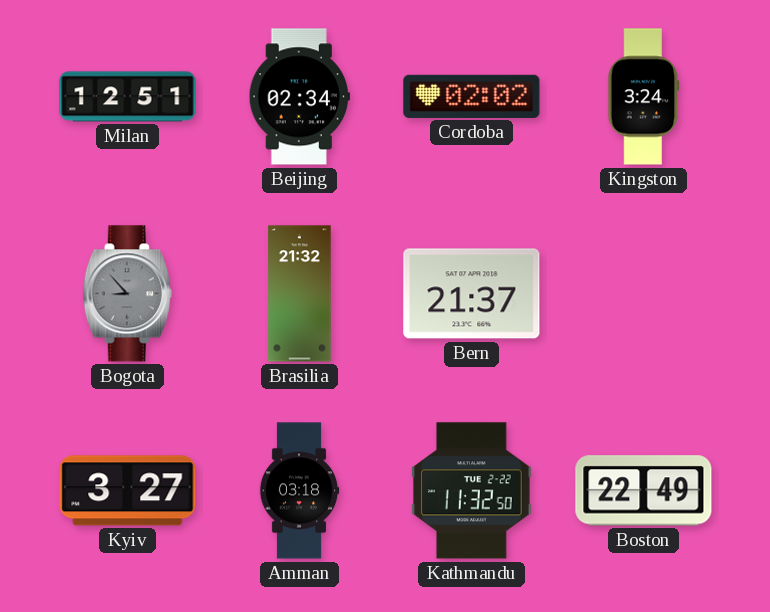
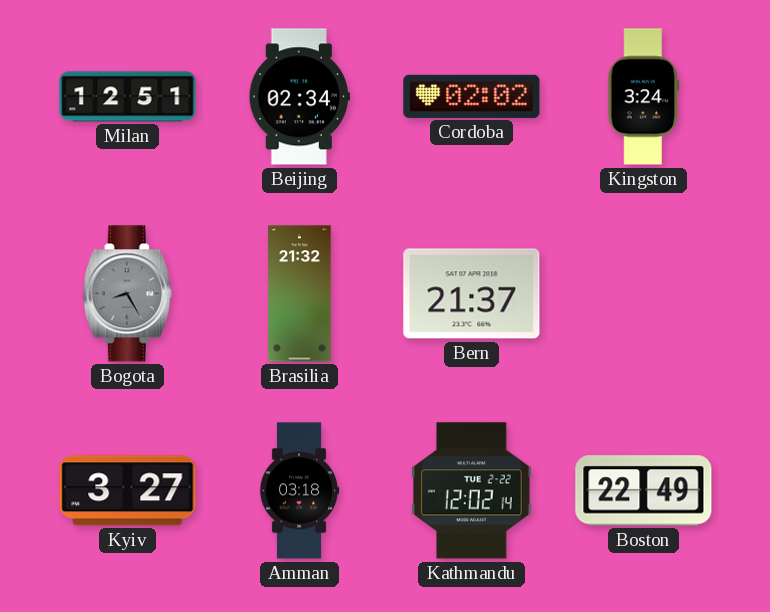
Bogota: 8:53 -> 8:25 (127, 294)
Kathmandu: 11:32 -> 12:02 (472, 491)
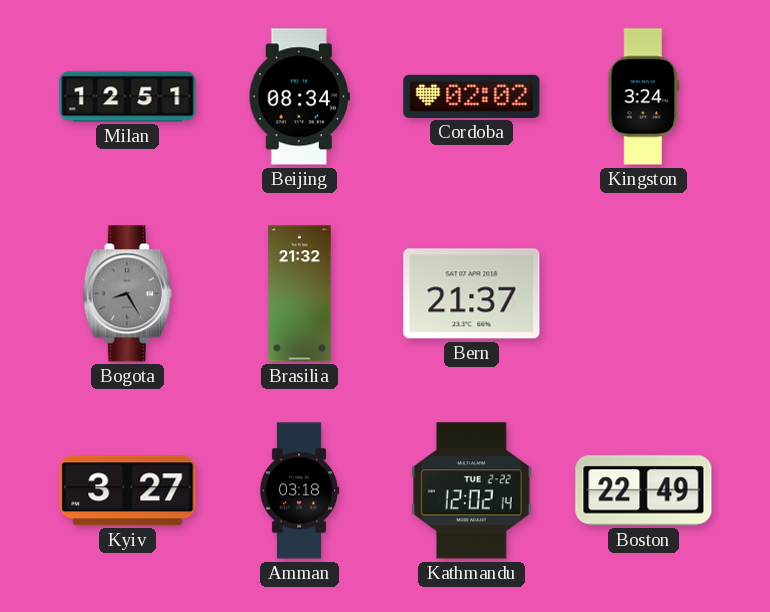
Beijing: 02:34 -> 08:34 (299, 97)
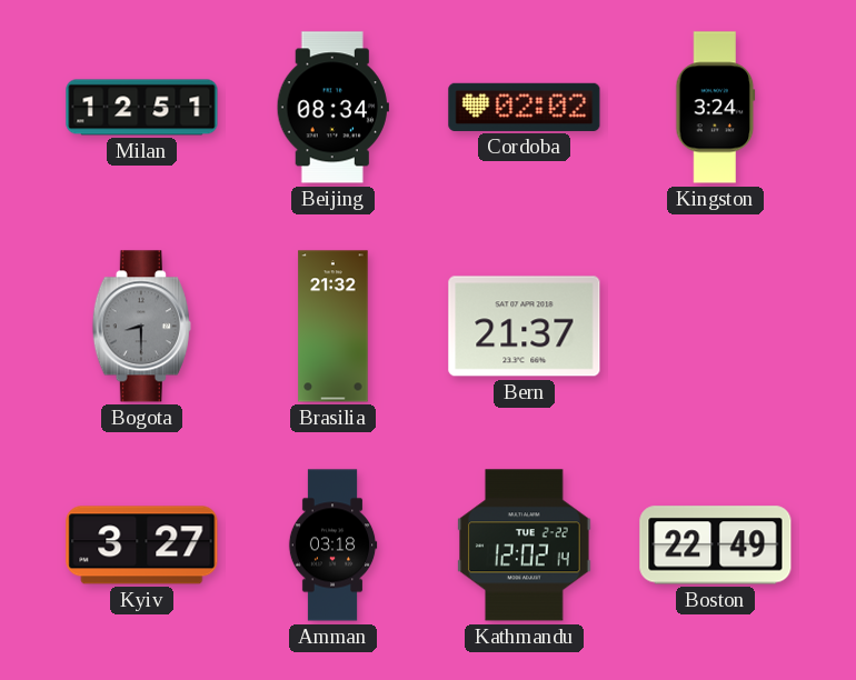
Bogota: 8:25 -> 8:30 (141, 327)
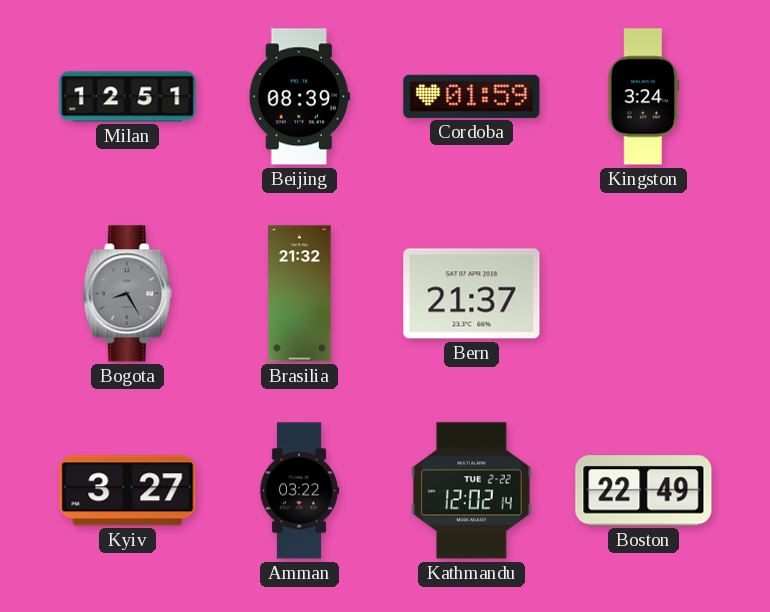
Beijing: 08:34 -> 08:39 (299, 97)
Cordoba: 02:02 -> 01:59 (472, 96)
Bogota: 8:30 -> 8:25 (127, 294)
Amman: 03:18 -> 03:22 (299, 491)
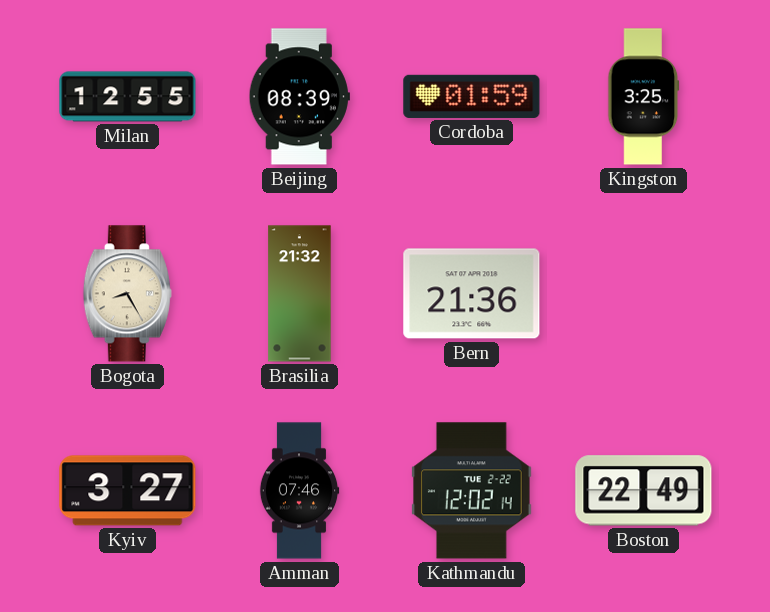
Milan: 12:51 -> 12:55 (128, 97)
Kingston: 3:24 -> 3:25 (644, 97)
Bogota dial: grey -> cream (127, 294)
Bern: 21:37 -> 21:36 (472, 294)
Amman: 03:22 -> 07:46 (299, 491)
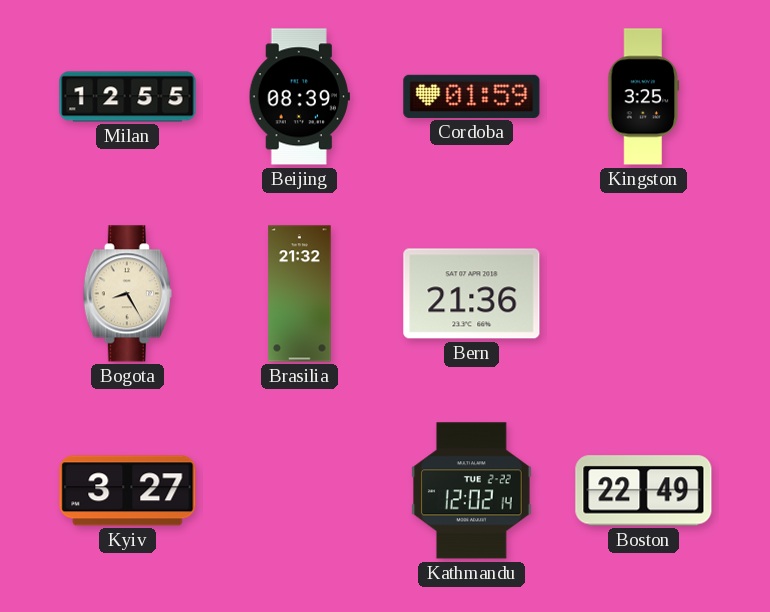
Amman: 07:46 -> none (299, 491)
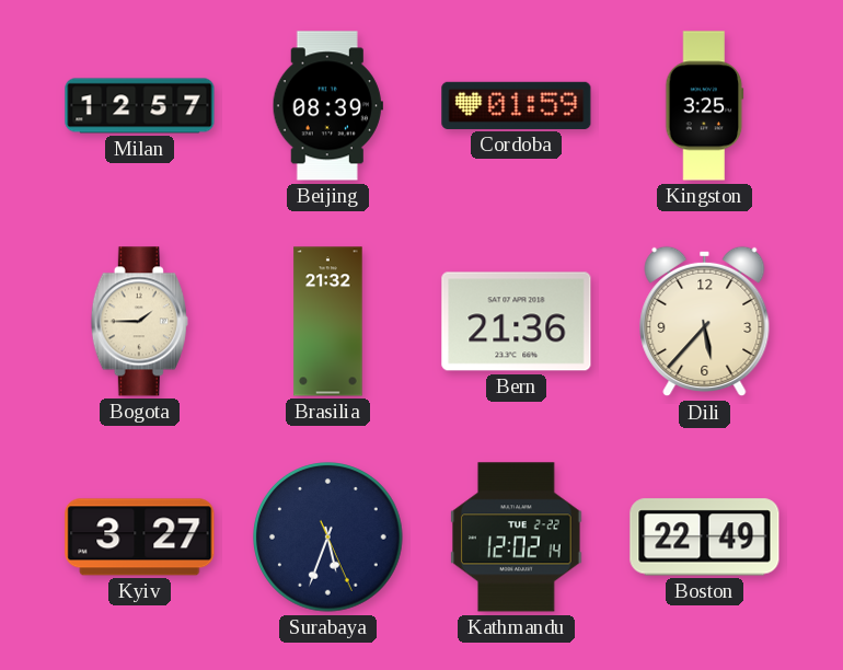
Milan: 12:55 -> 12:57 (140, 106)
Bogota: 8:25 -> 1:45 (139, 322)
Dili: none -> 5:37 (705, 322)
Surabaya: none -> 5:33 (328, 538)
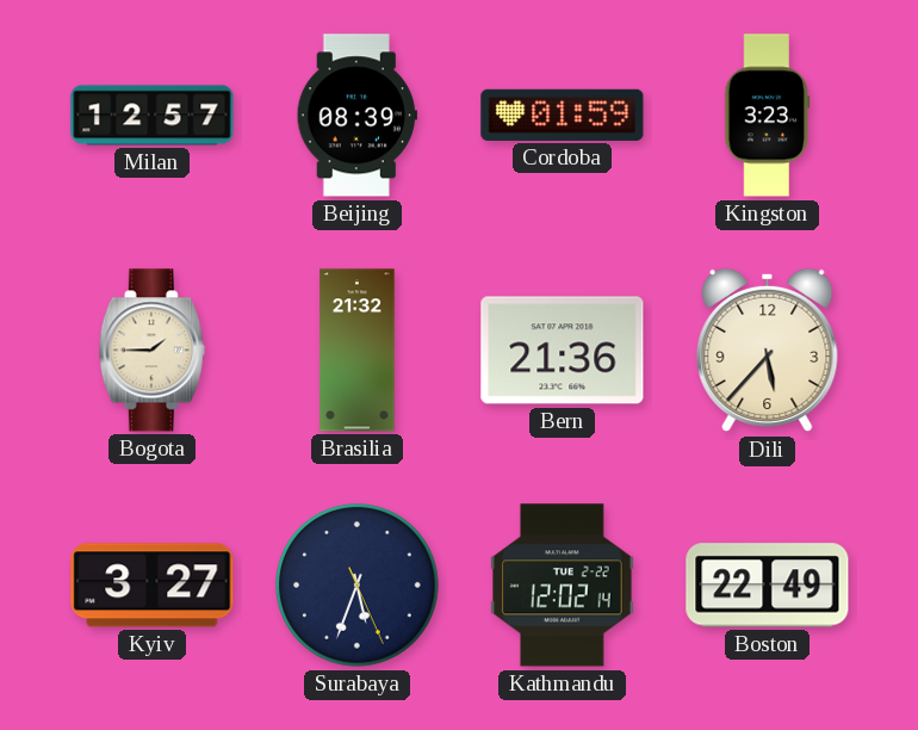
Kingston: 3:25 -> 3:23 (768, 116)
